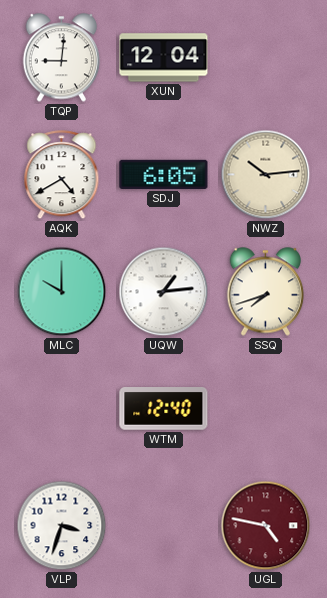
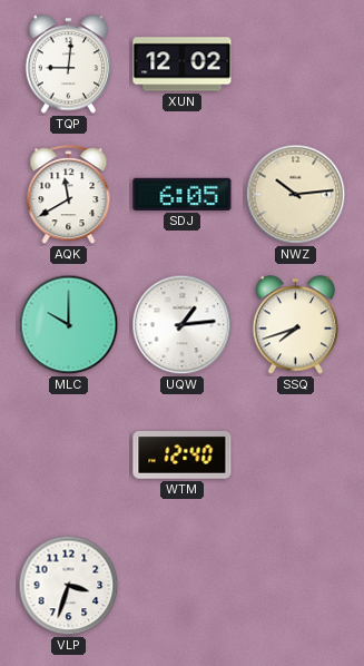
XUN: 12:04 -> 12:02 (183, 65)
AQK: 4:40 -> 11:40 (69, 195)
UGL: 4:47 -> none (266, 526)
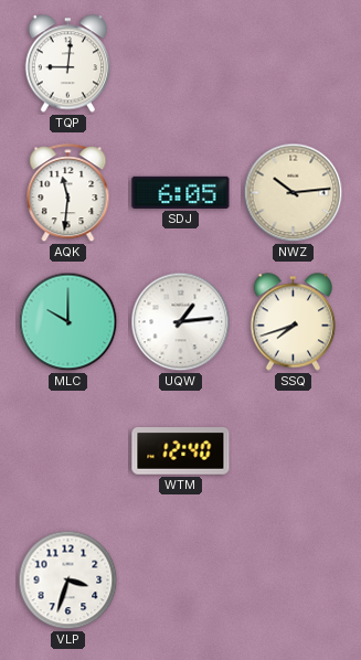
XUN: 12:02 -> none (183, 65)
AQK: 11:40 -> 11:31 (68, 193)
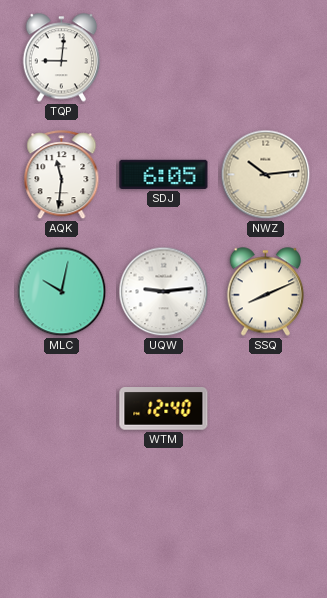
MLC: 10:00 -> 10:02 (62, 292)
UQW: 1:14 -> 9:14 (164, 292)
SSQ: 7:42 -> 8:11 (266, 292)
VLP: 3:33 -> none (68, 581)
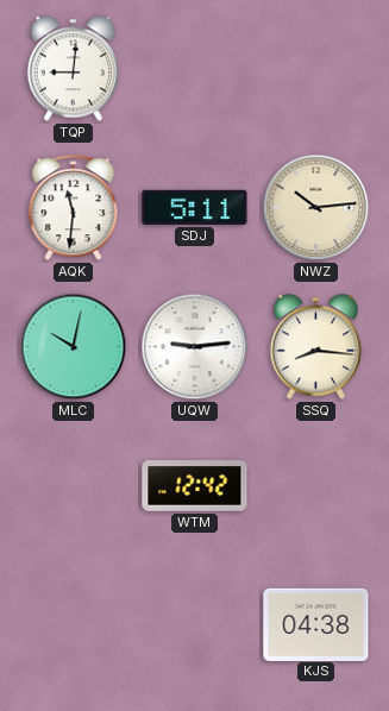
SDJ: 6:05 -> 5:11 (195, 207)
SSQ: 8:11 -> 8:16 (316, 347)
WTM: 12:40 -> 12:42 (195, 486)
KJS: none -> 04:38 (316, 624)
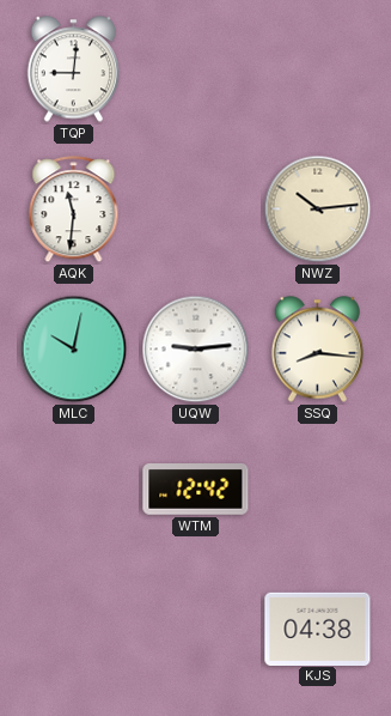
SDJ: 5:11 -> none (195, 207)
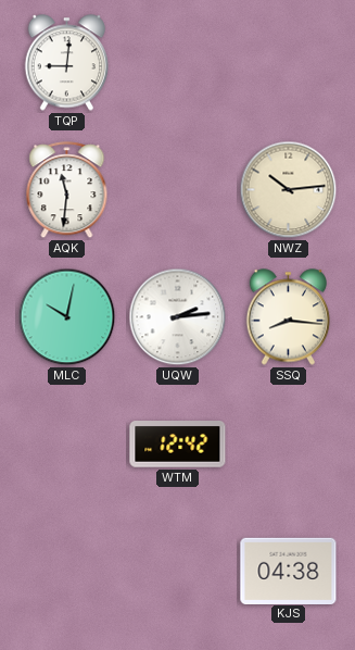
UQW: 9:14 -> 2:14 (178, 317)
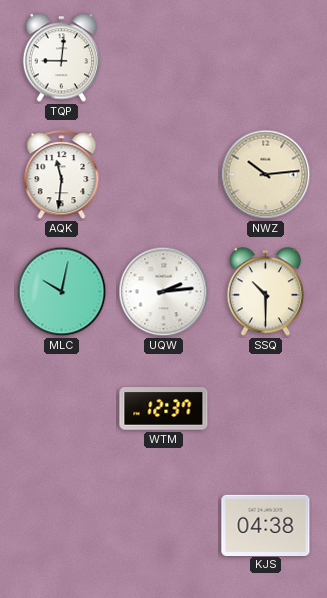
SSQ: 8:16 -> 10:30 (266, 292)
WTM: 12:42 -> 12:37 (164, 409)
